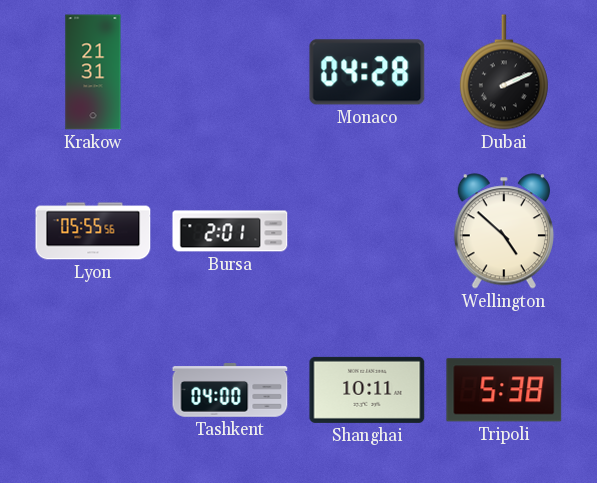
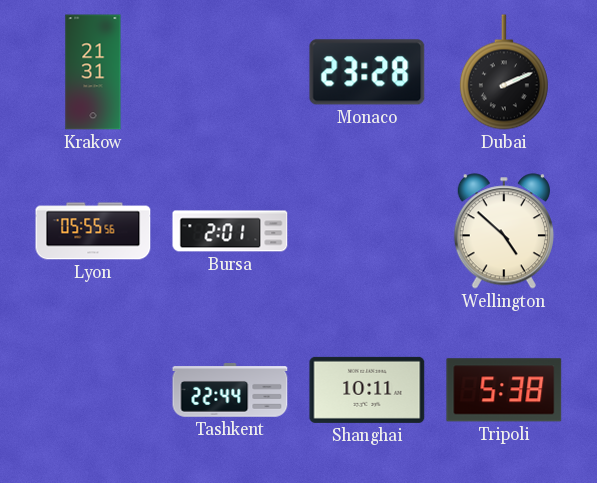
Monaco: 04:28 -> 23:28 (367, 72)
Tashkent: 04:00 -> 22:44 (230, 390)
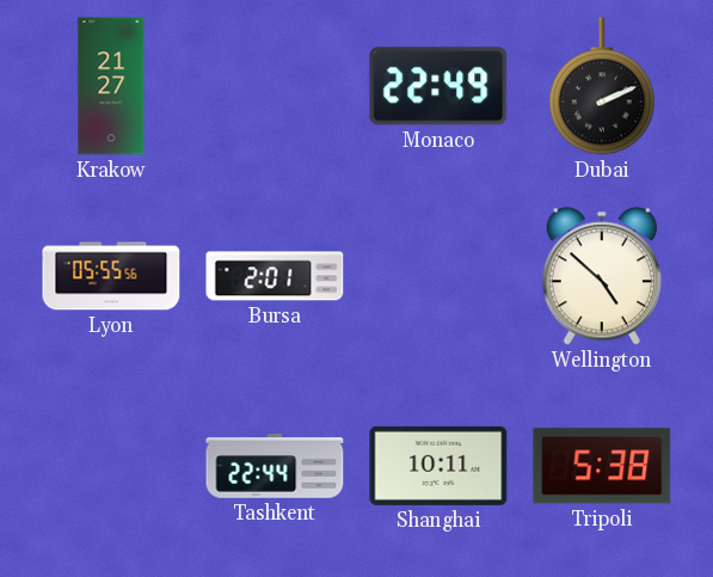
Krakow: 21:31 -> 21:27 (111, 86)
Monaco: 23:28 -> 22:49 (438, 86)
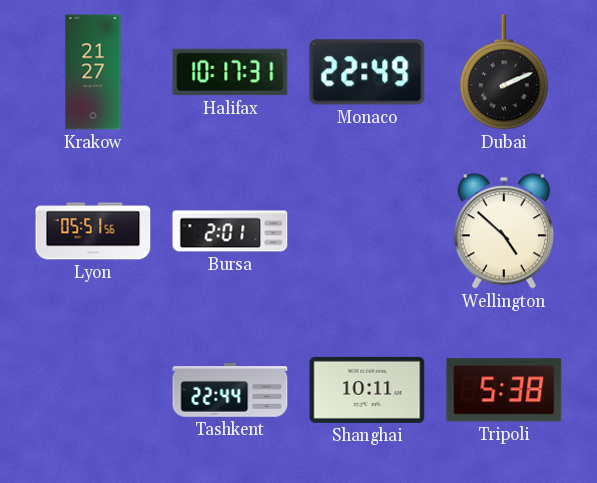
Halifax: none -> 10:17 (230, 72)
Lyon: 05:55 -> 05:51 (93, 231)
